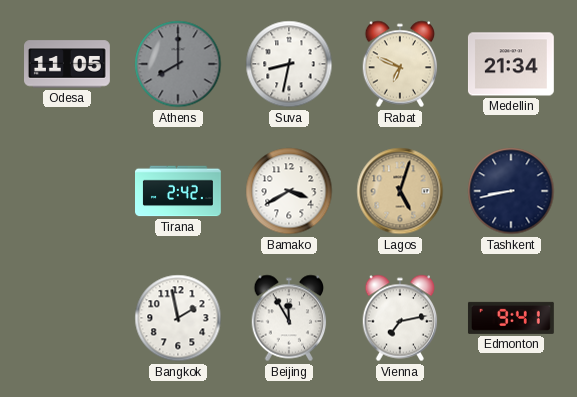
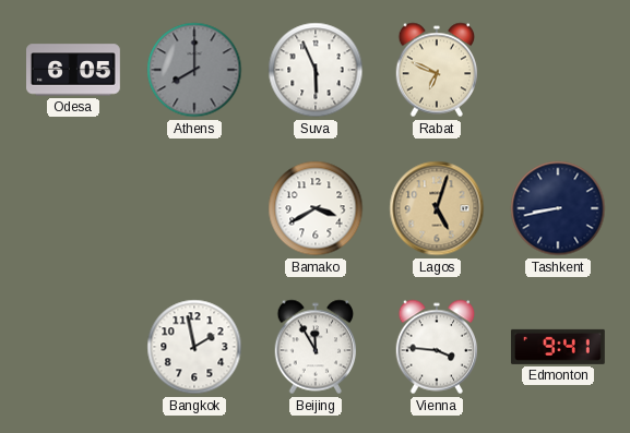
Odesa: 11:05 -> 6:05 (74, 70)
Suva: 8:32 -> 5:56 (316, 70)
Medellin: 21:34 -> none (511, 64)
Tirana: 2:42 -> none (179, 191)
Vienna: 7:13 -> 3:46 (437, 347)
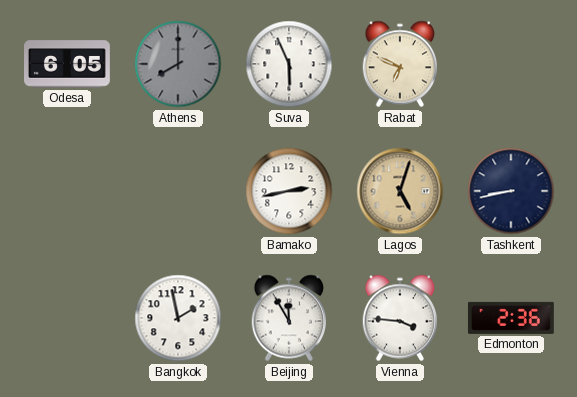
Bamako: 3:40 -> 2:43 (289, 191)
Edmonton: 9:41 -> 2:36 (511, 318)
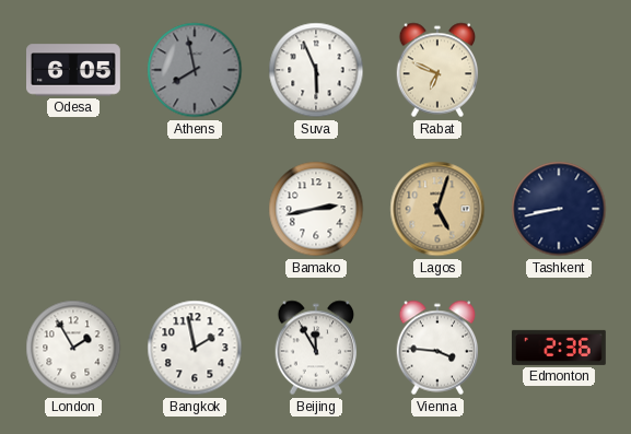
Athens: 8:00 -> 7:58 (195, 70)
London: none -> 1:55 (73, 348)
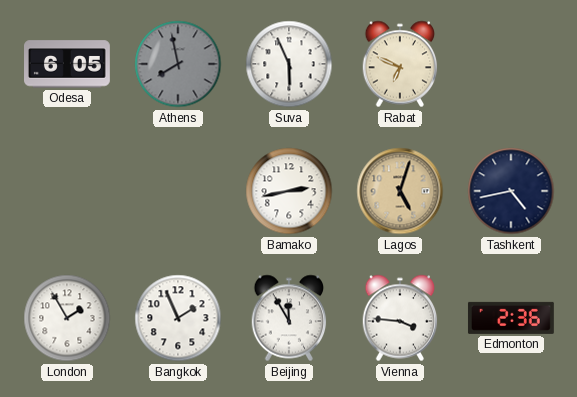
Tashkent: 8:43 -> 4:43 (511, 191)
Bangkok: 1:58 -> 1:56 (178, 318)
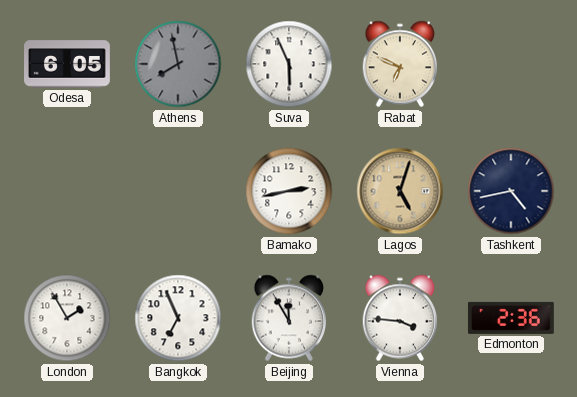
Bangkok: 1:56 -> 6:56 (178, 318)
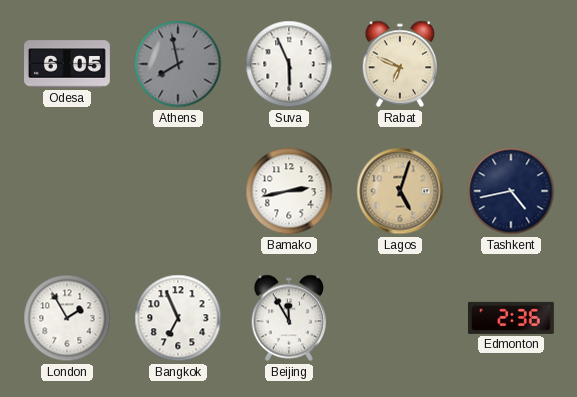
Vienna: 3:46 -> none (400, 318)
